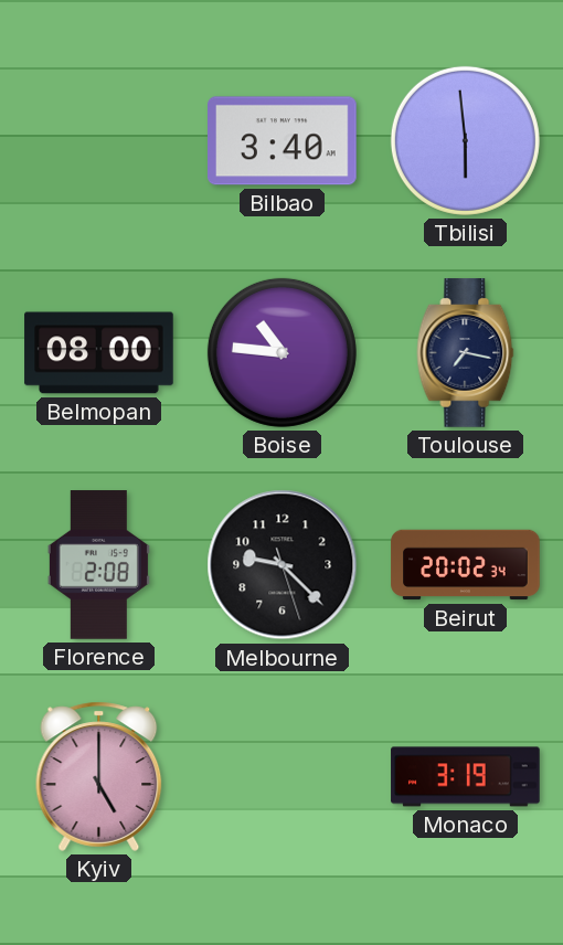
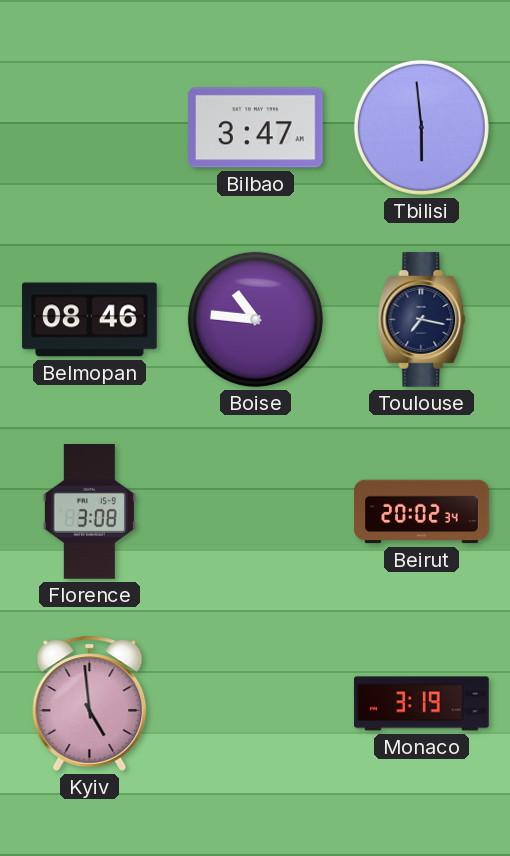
Bilbao: 3:40 -> 3:47 (256, 128)
Belmopan: 08:00 -> 08:46 (90, 320)
Florence: 2:08 -> 3:08 (89, 512)
Melbourne: 9:22 -> none (283, 565)
Kyiv: 5:00 -> 4:59 (90, 703)
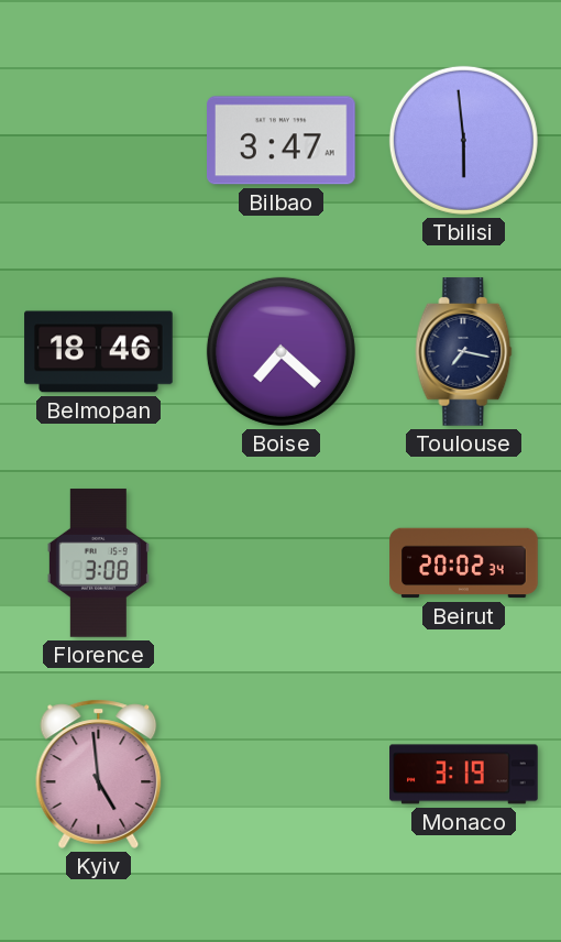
Belmopan: 08:46 -> 18:46 (99, 352)
Boise: 10:46 -> 7:22 (280, 351)
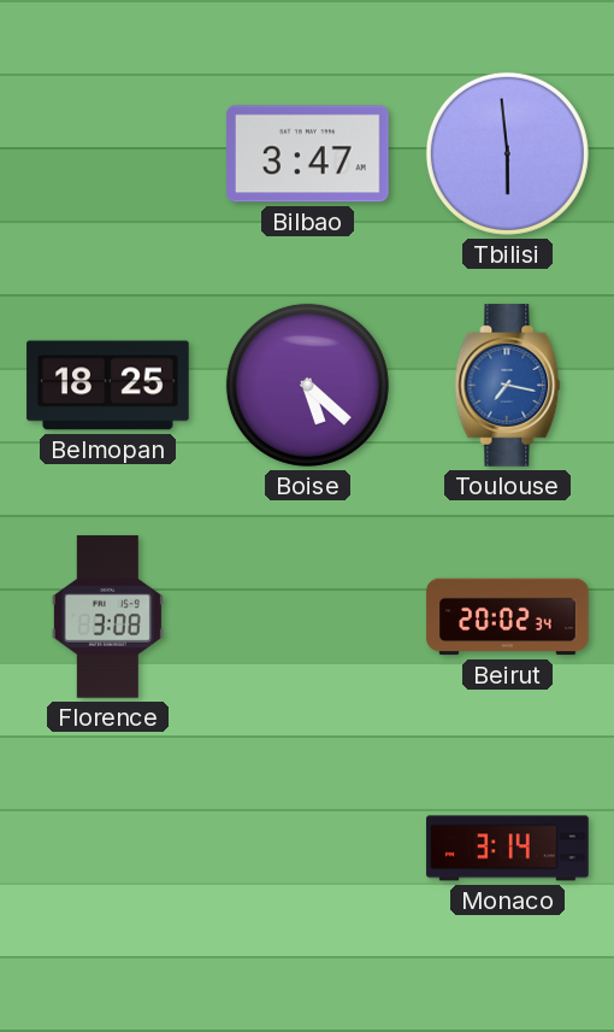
Belmopan: 18:46 -> 18:25 (108, 386)
Boise: 7:22 -> 5:22 (307, 385)
Toulouse dial: navy -> blue (508, 386)
Kyiv: 4:59 -> none (99, 774)
Monaco: 3:19 -> 3:14 (508, 849)
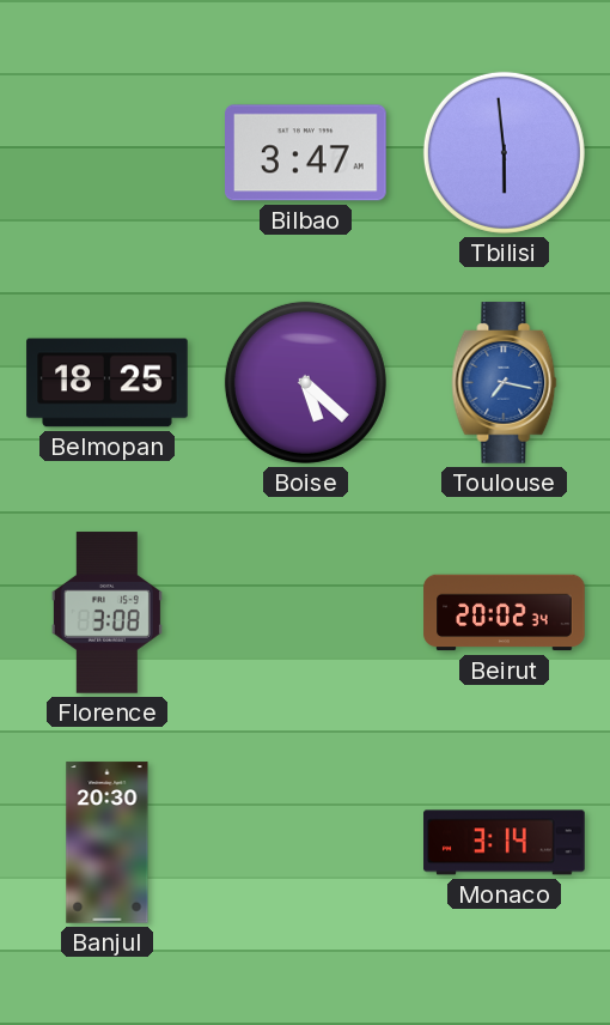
Banjul: none -> 20:30 (108, 843)
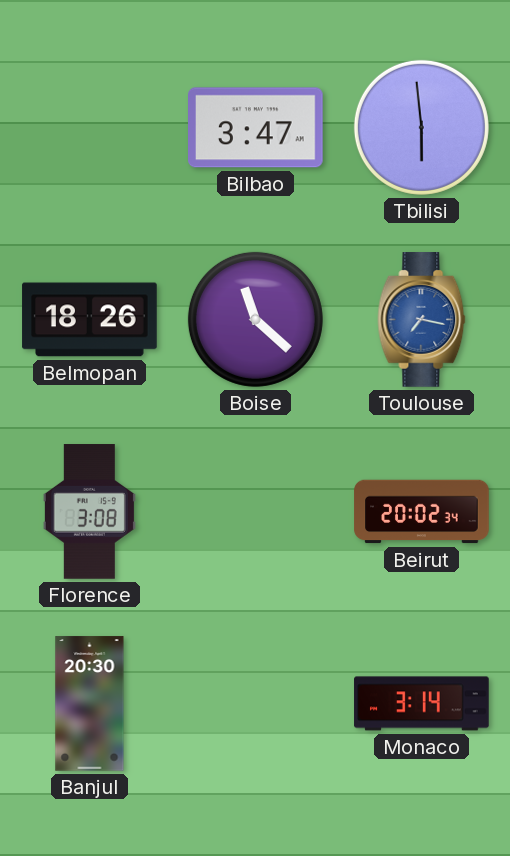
Belmopan: 18:25 -> 18:26 (90, 320)
Boise: 5:22 -> 11:22 (255, 319)
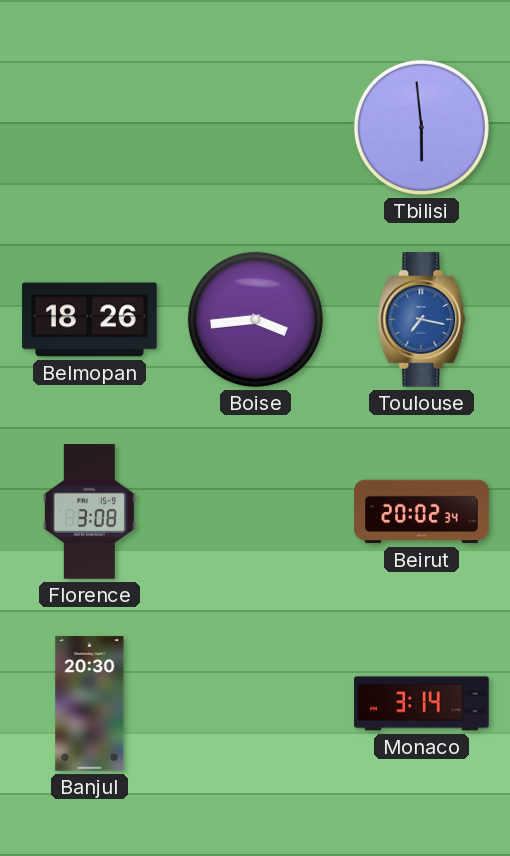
Bilbao: 3:47 -> none (256, 128)
Boise: 11:22 -> 3:44 (255, 319)
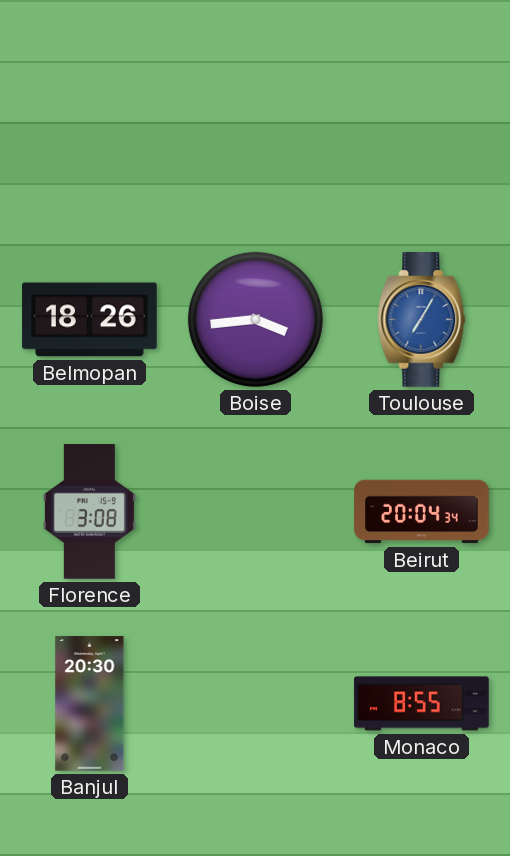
Tbilisi: 5:59 -> none (421, 127)
Toulouse: 7:17 -> 7:05 (422, 320)
Beirut: 20:02 -> 20:04 (422, 512)
Monaco: 3:14 -> 8:55 (422, 704)
